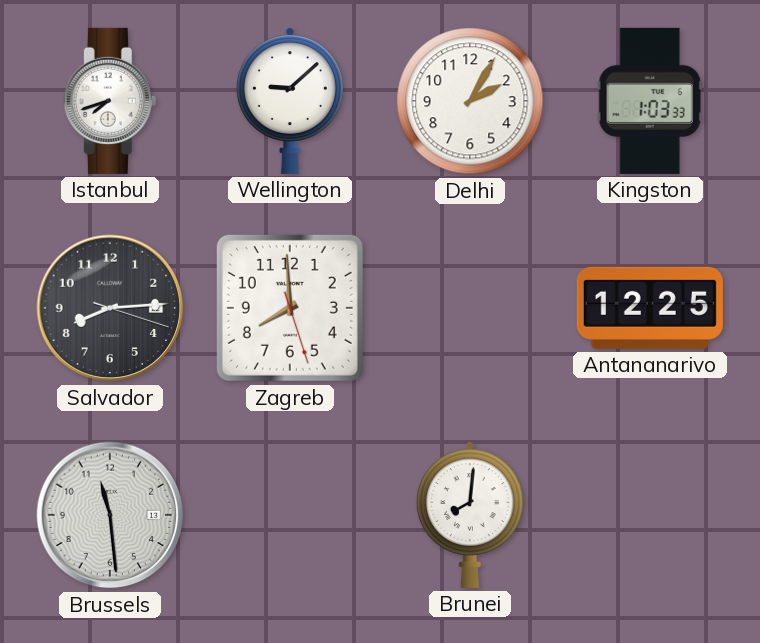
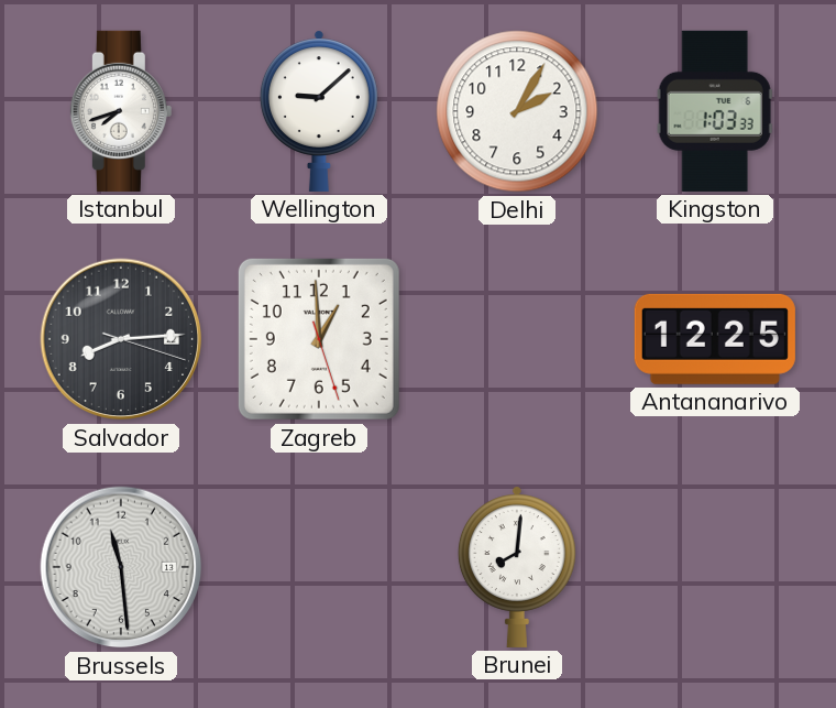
Zagreb: 7:59 -> 12:59 (319, 339)
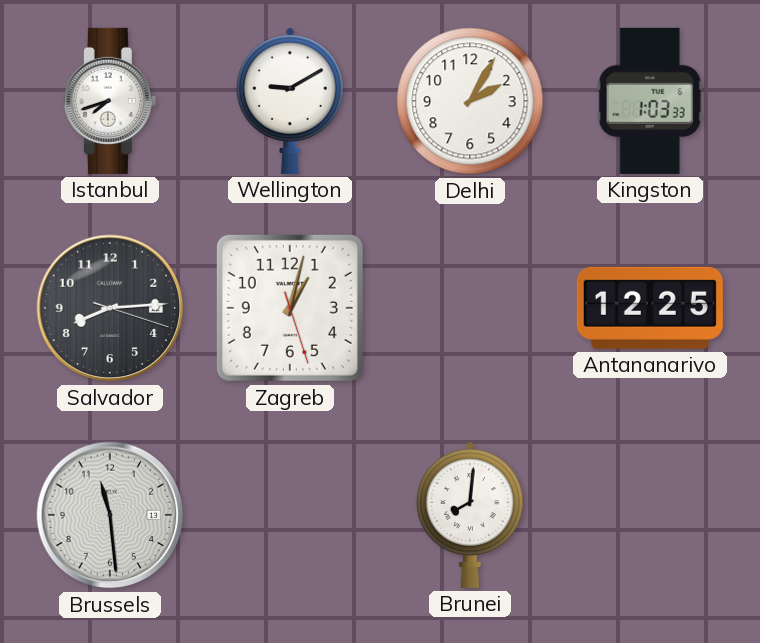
Wellington: 9:08 -> 9:10 (290, 101)
Zagreb: 12:59 -> 1:02 (290, 308)
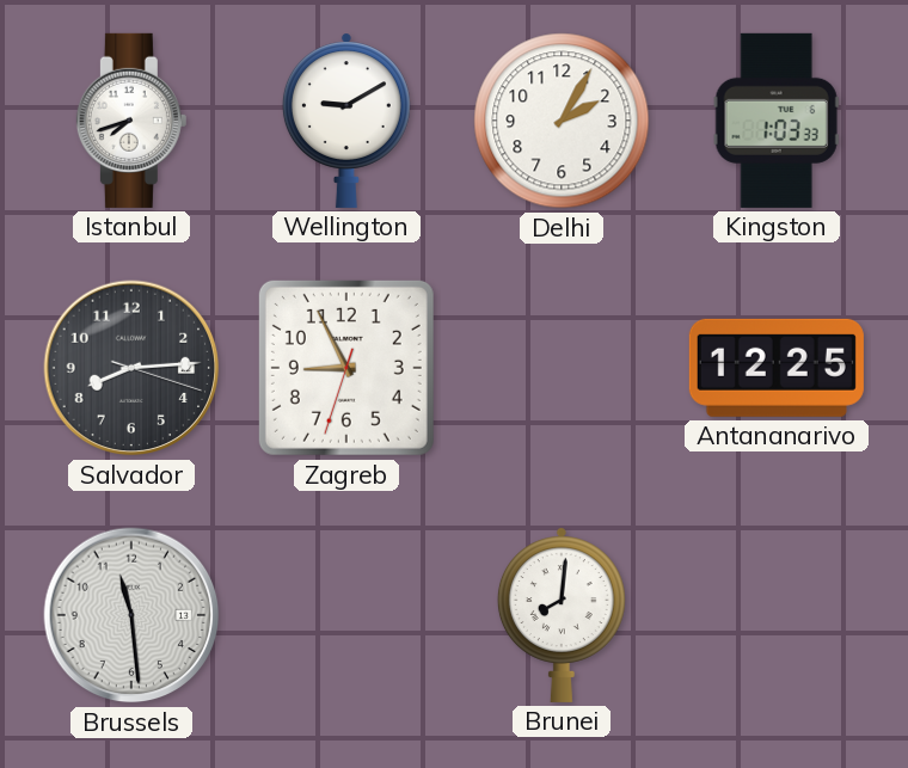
Zagreb: 1:02 -> 8:55 (346, 368)
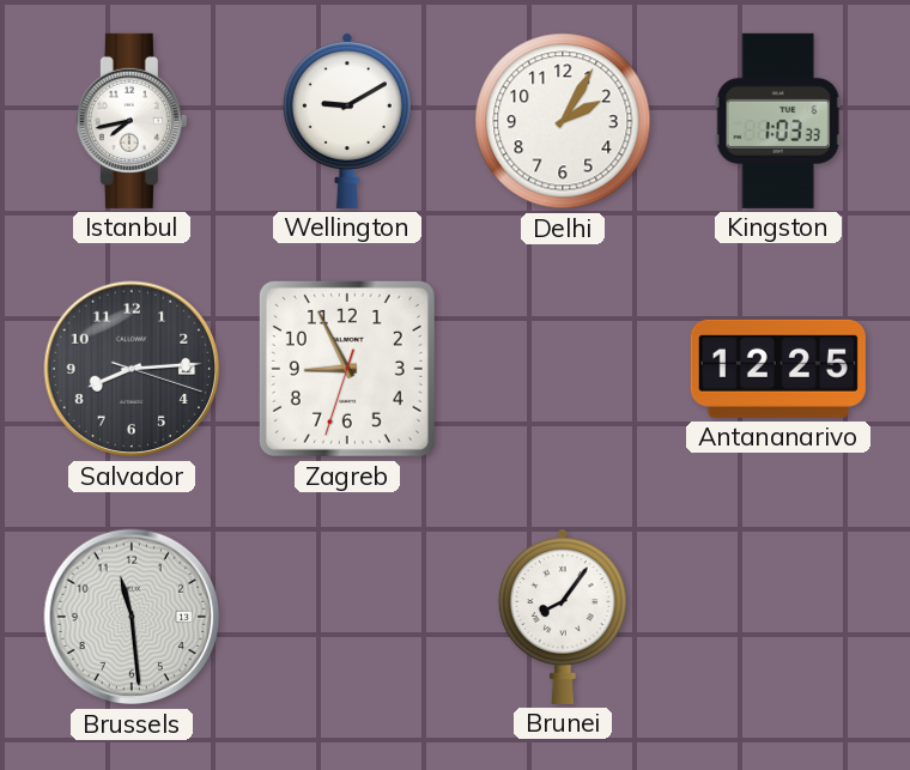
Istanbul: 7:42 -> 7:43 (132, 121)
Brunei: 8:01 -> 8:06 (563, 617)
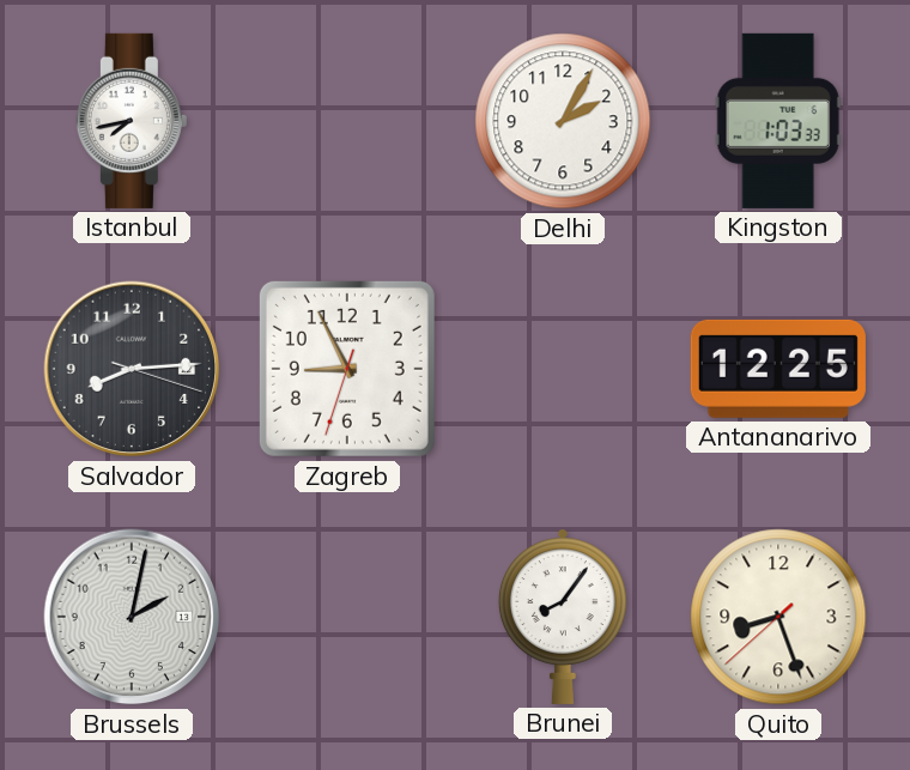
Wellington: 9:10 -> none (347, 121)
Brussels: 11:29 -> 2:02 (132, 617)
Quito: none -> 8:26 (778, 617)
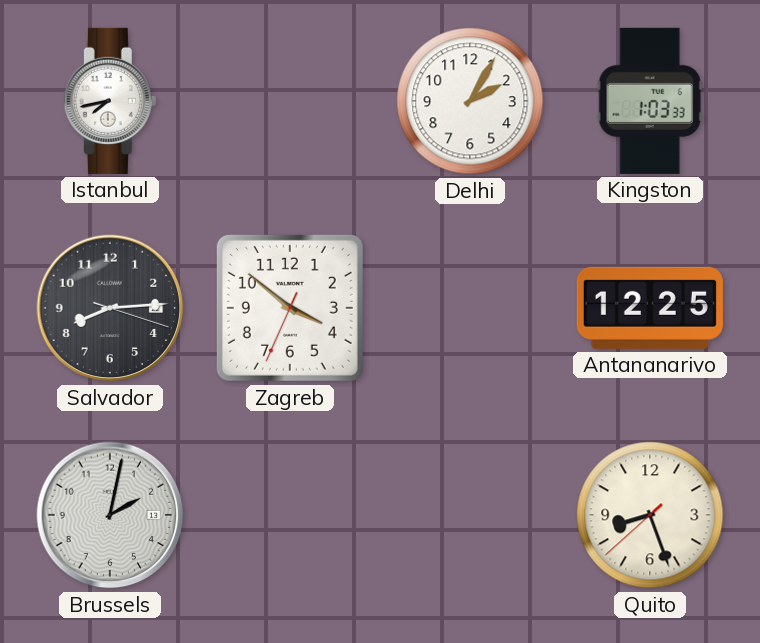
Zagreb: 8:55 -> 3:51 (290, 308)
Brunei: 8:06 -> none (563, 617)
